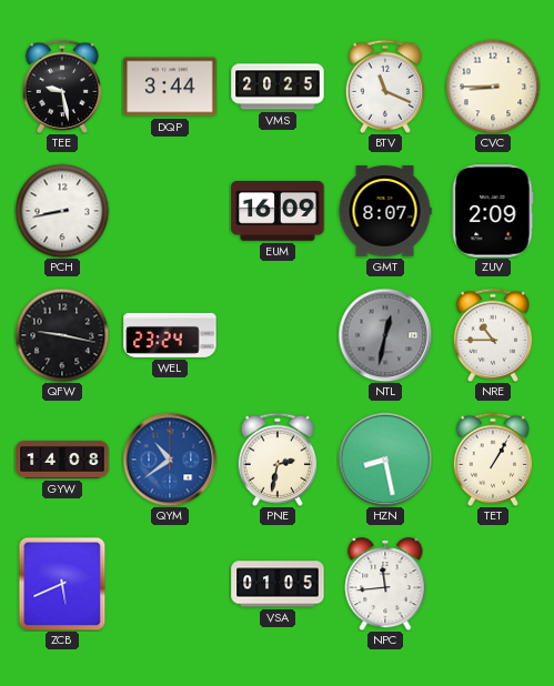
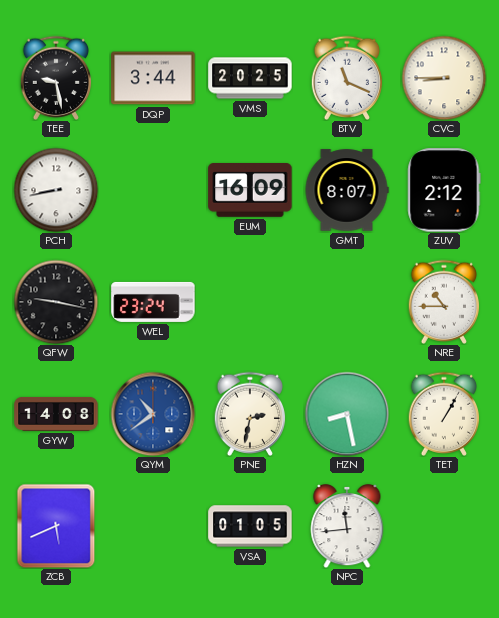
ZUV: 2:09 -> 2:12 (444, 190)
NTL: 12:32 -> none (385, 335)
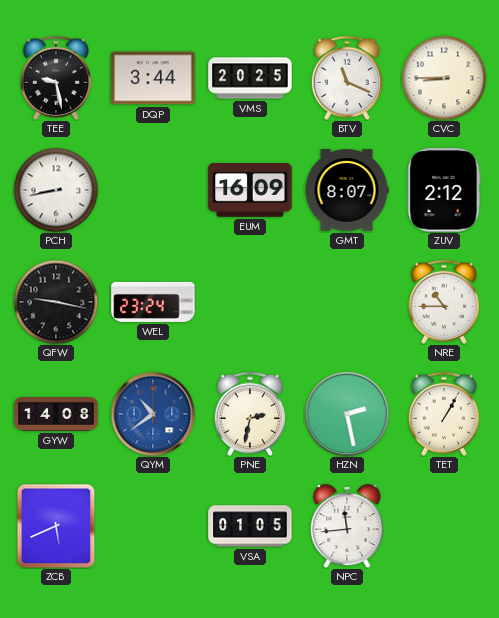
HZN: 8:28 -> 2:28 (347, 414)
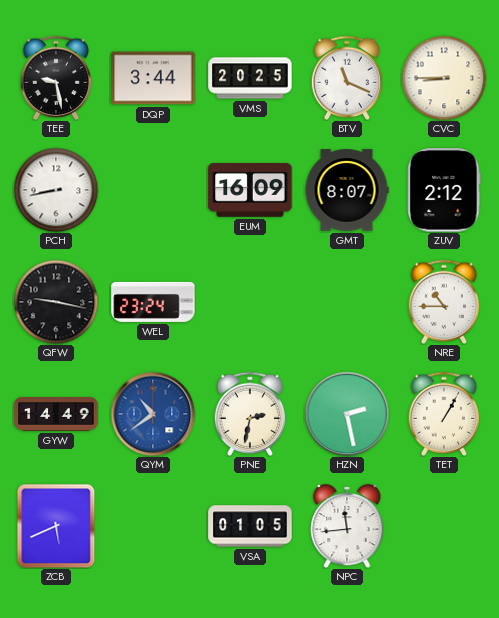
GYW: 14:08 -> 14:49 (56, 414)
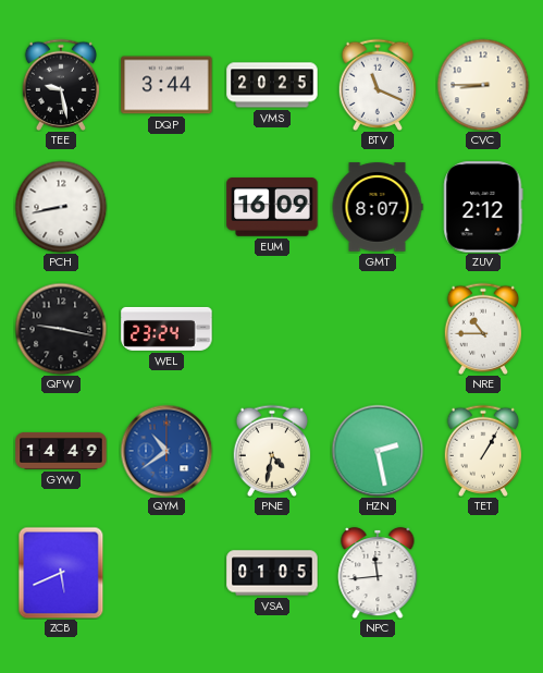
PNE: 2:32 -> 4:32 (272, 451)
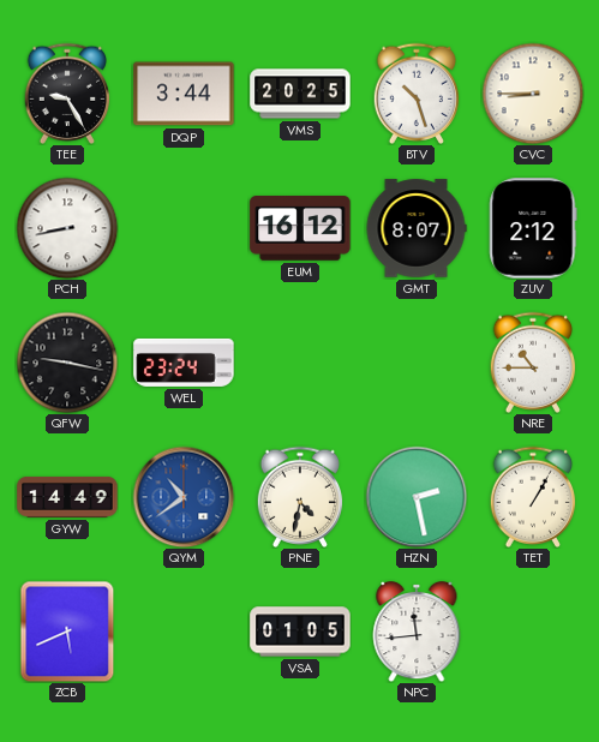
TEE: 9:28 -> 9:25 (67, 94)
BTV: 11:19 -> 10:27 (417, 94)
EUM: 16:09 -> 16:12 (300, 229)
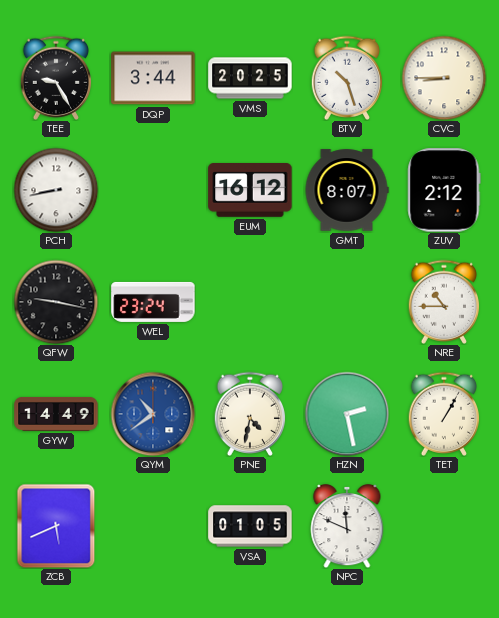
NPC: 11:44 -> 11:49 (347, 526)
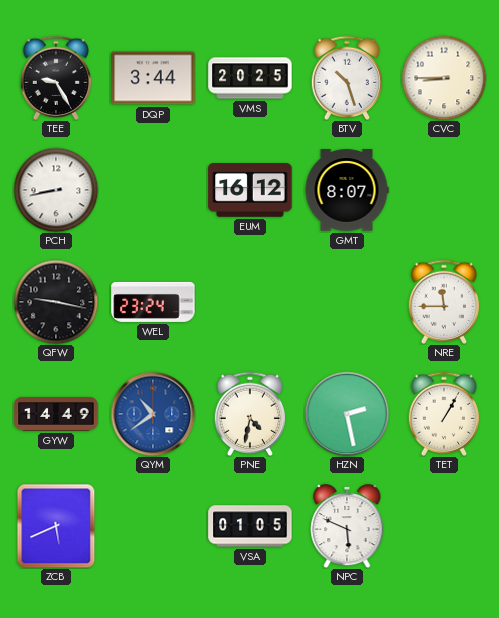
ZUV: 2:12 -> none (444, 190)
NRE: 10:45 -> 11:45 (444, 302)
NPC: 11:49 -> 5:49 (347, 526)
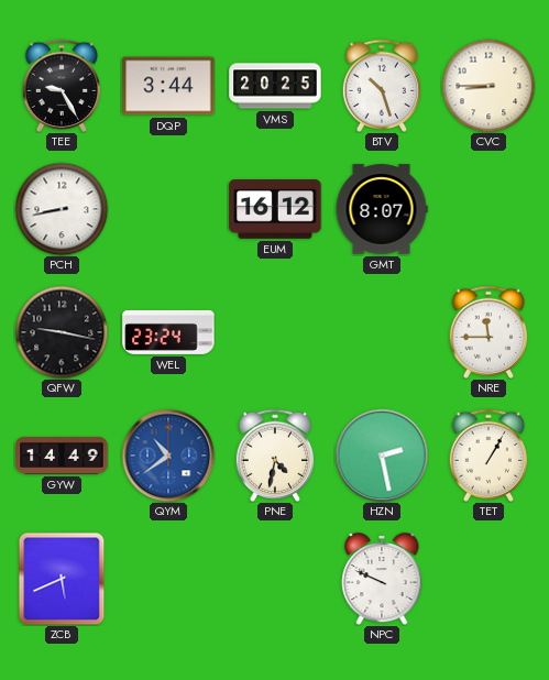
VSA: 01:05 -> none (250, 526)
NPC: 5:49 -> 9:49 (382, 579)
